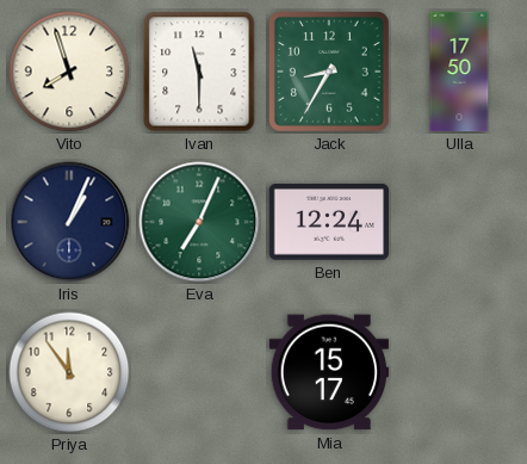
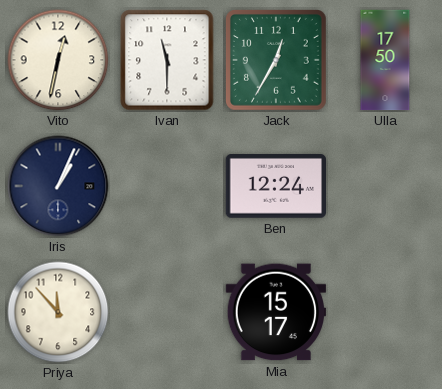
Vito: 7:57 -> 12:32 (58, 60)
Jack: 8:35 -> 12:35 (277, 61)
Eva: 7:04 -> none (199, 222)
Priya: 11:54 -> 11:53 (58, 312)
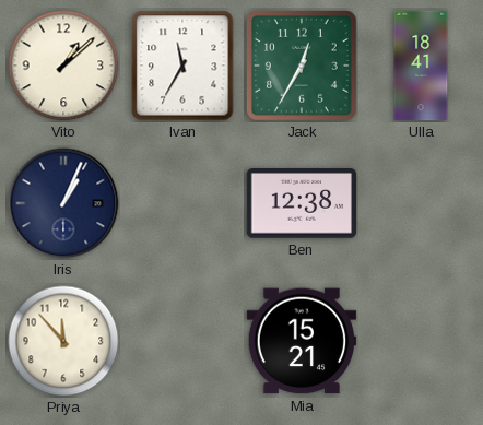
Vito: 12:32 -> 1:08 (63, 66)
Ivan: 11:30 -> 11:35 (182, 66)
Ulla: 17:50 -> 18:41 (421, 66)
Ben: 12:24 -> 12:38 (302, 204)
Mia: 15:17 -> 15:21 (302, 341)
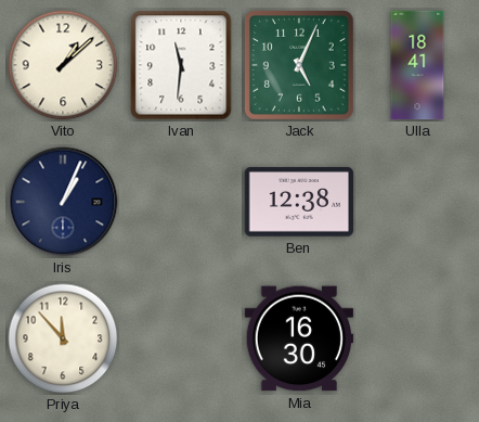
Ivan: 11:35 -> 11:31 (181, 65)
Jack: 12:35 -> 5:04 (300, 66)
Mia: 15:21 -> 16:30 (299, 338)
